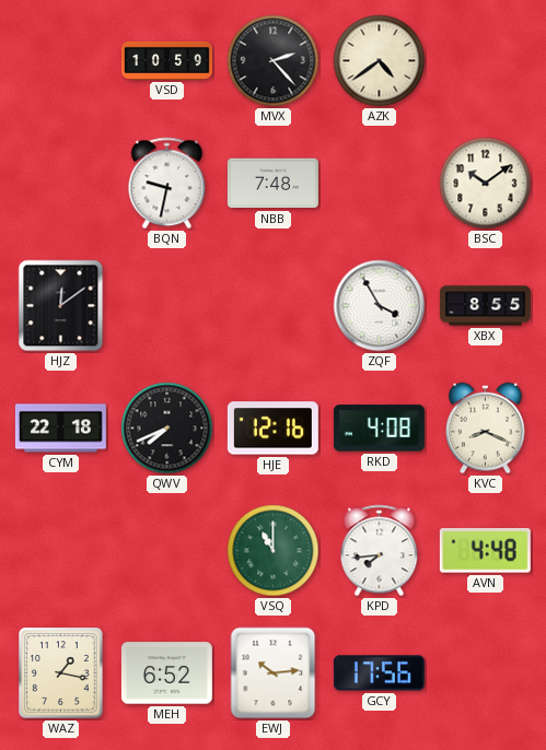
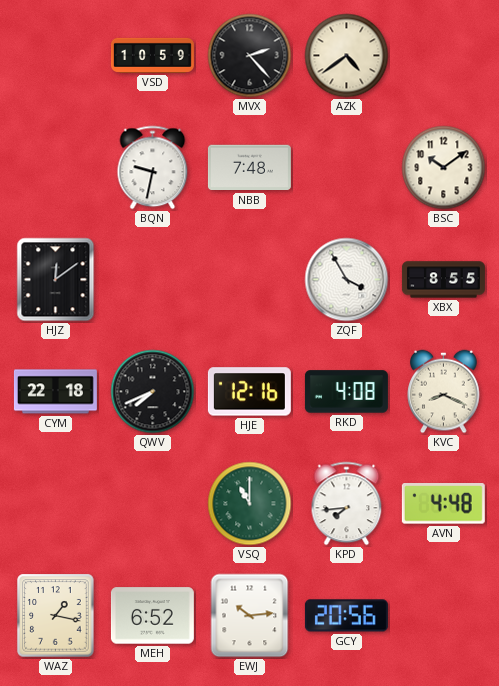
GCY: 17:56 -> 20:56 (346, 616)
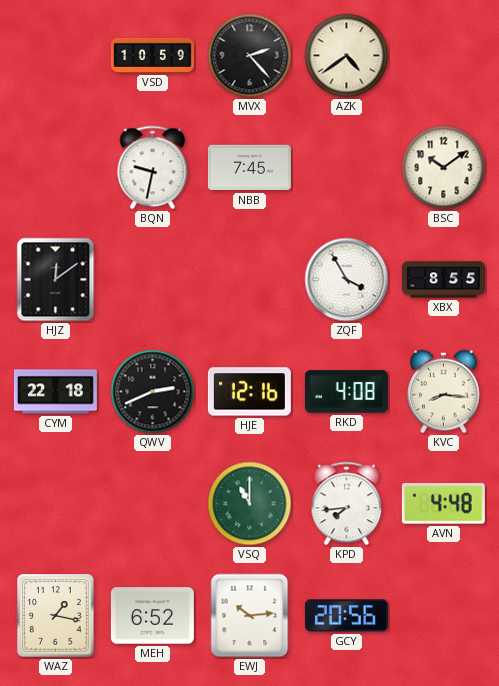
NBB: 7:48 -> 7:45 (249, 168)
QWV: 7:41 -> 2:41 (153, 392)
KVC: 8:19 -> 8:16 (444, 392)
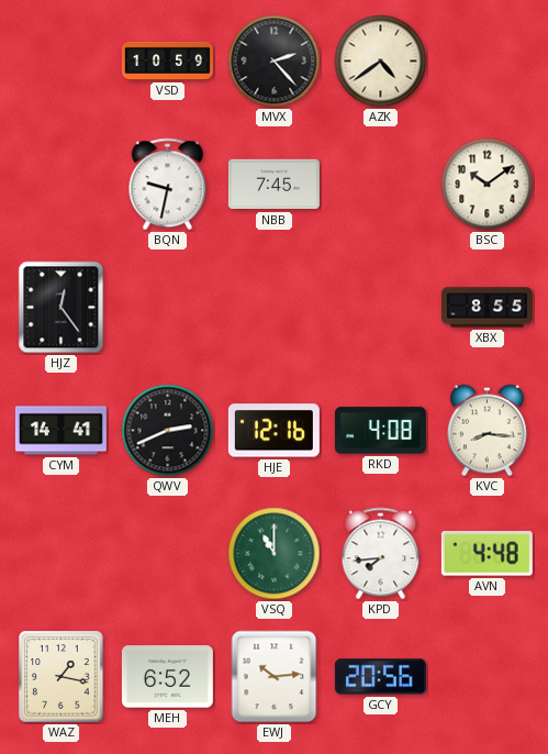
HJZ: 12:09 -> 12:24 (61, 308)
ZQF: 3:55 -> none (347, 280)
CYM: 22:18 -> 14:41 (60, 431)
